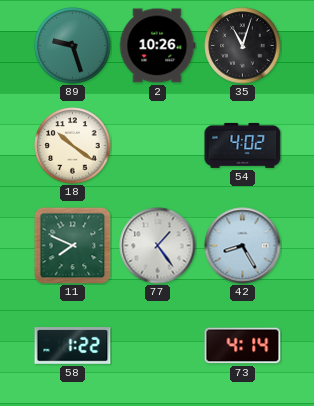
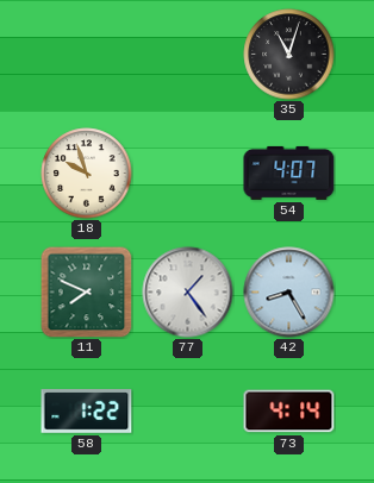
89: 9:27 -> none (73, 46)
2: 10:26 -> none (157, 46)
18: 10:21 -> 9:57 (87, 174)
54: 4:02 -> 4:07 (289, 172)
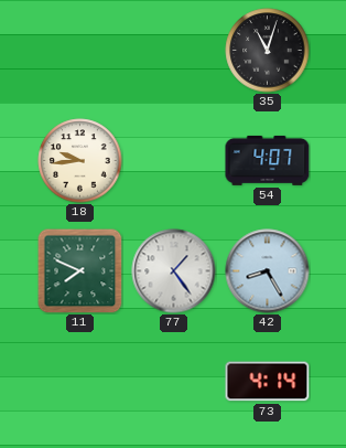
18: 9:57 -> 9:44 (80, 161)
58: 1:22 -> none (87, 412)
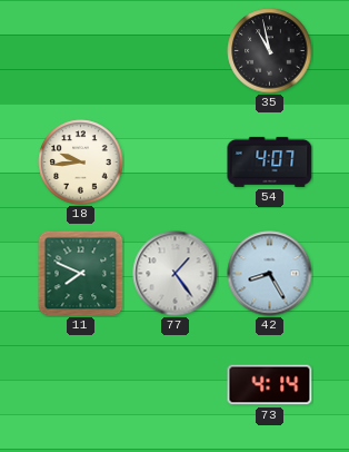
35: 11:03 -> 10:58 (270, 51)
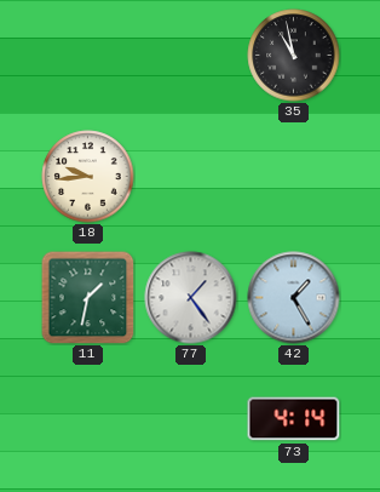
54: 4:07 -> none (270, 161)
11: 7:49 -> 1:32 (87, 297)
42: 8:25 -> 1:25 (294, 298)
